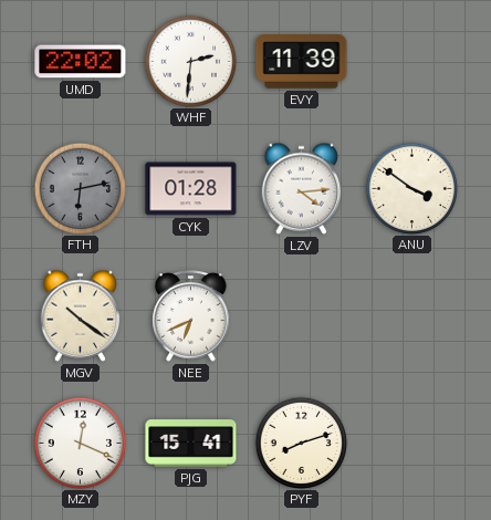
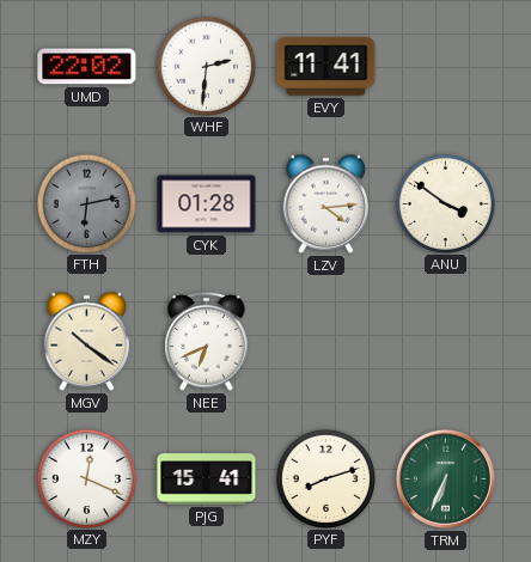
EVY: 11:39 -> 11:41 (326, 67)
TRM: none -> 6:34 (445, 478)
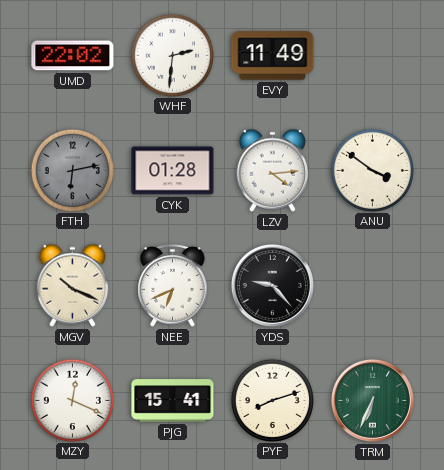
EVY: 11:41 -> 11:49 (273, 56)
MGV: 10:21 -> 10:19 (73, 285)
YDS: none -> 9:23 (272, 285)
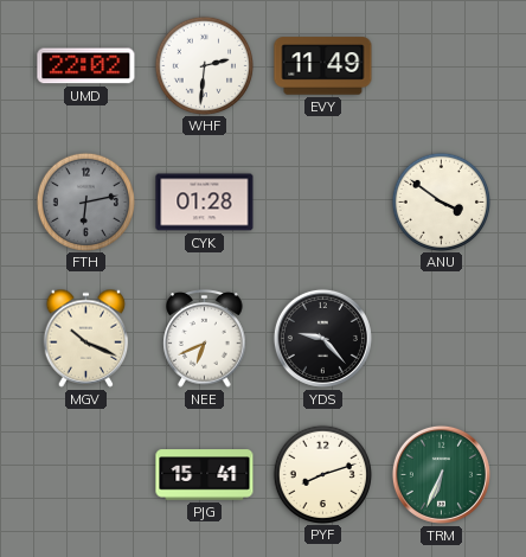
LZV: 4:14 -> none (273, 170)
MZY: 12:19 -> none (72, 400)
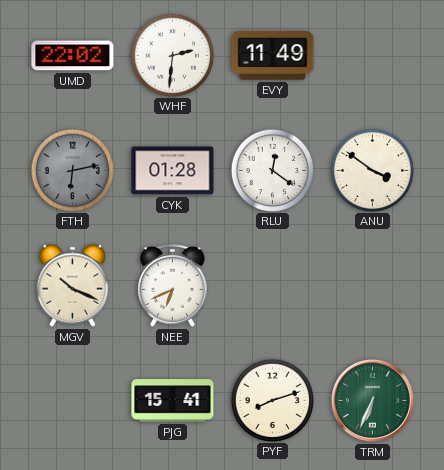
RLU: none -> 12:21 (272, 170)
YDS: 9:23 -> none (322, 338)
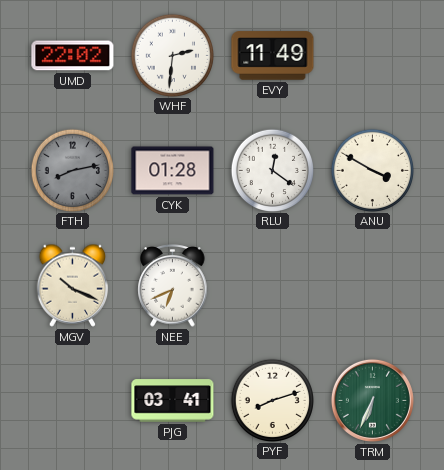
FTH: 6:13 -> 8:13 (72, 170)
ANU: 3:51 -> 3:50 (372, 170)
PJG: 15:41 -> 03:41 (173, 401)
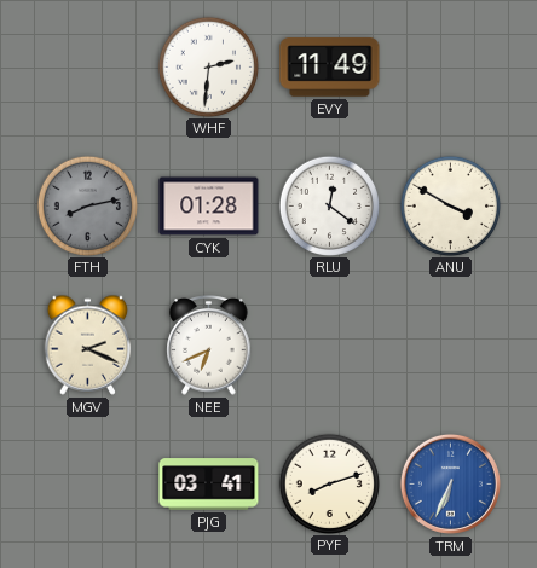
UMD: 22:02 -> none (73, 56)
MGV: 10:19 -> 2:19 (88, 344)
TRM dial: green -> blue (450, 483)
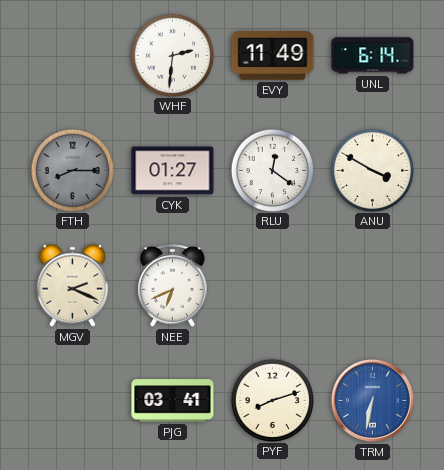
UNL: none -> 6:14 (373, 56)
FTH: 8:13 -> 8:15 (72, 170)
CYK: 01:28 -> 01:27 (173, 171)
TRM: 6:34 -> 6:32 (372, 400)
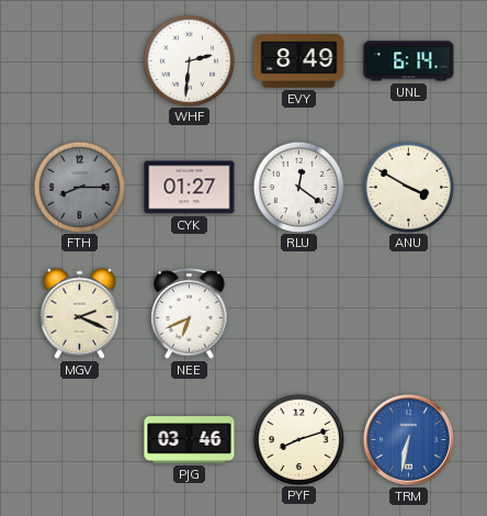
EVY: 11:49 -> 8:49 (299, 61)
PJG: 03:41 -> 03:46 (190, 440)
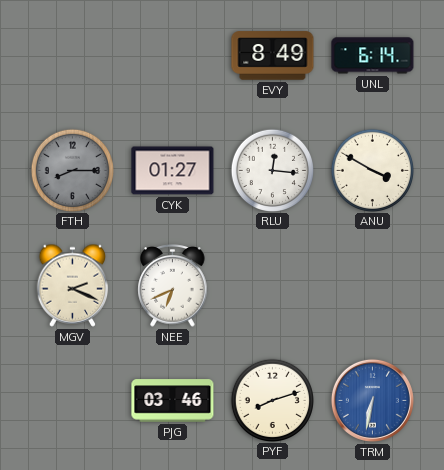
WHF: 2:31 -> none (189, 60)
RLU: 12:21 -> 12:16 (272, 170)
